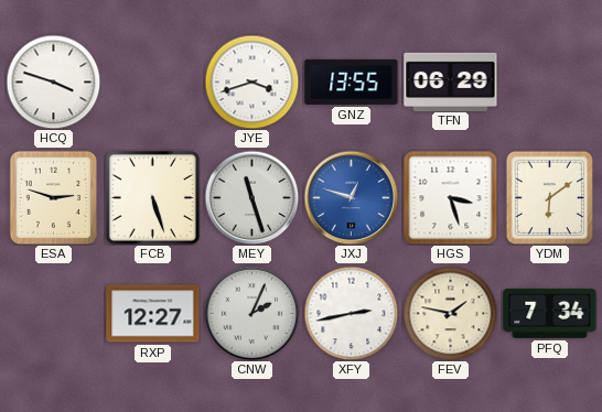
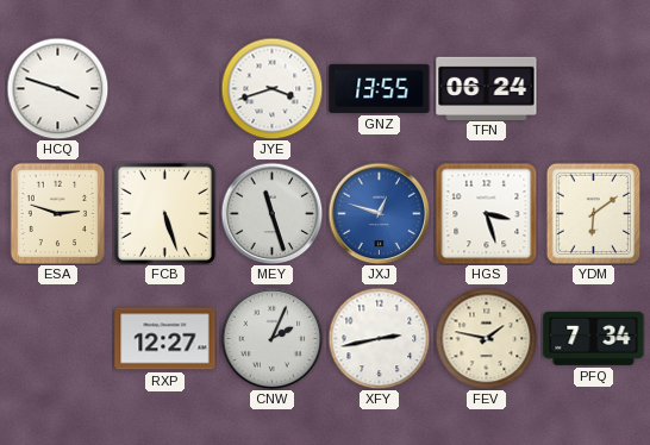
TFN: 06:29 -> 06:24 (487, 88)
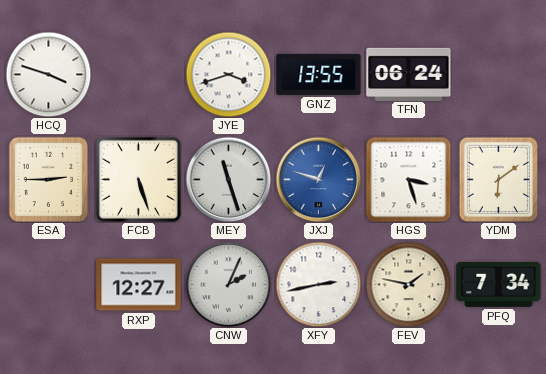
ESA: 2:48 -> 2:45 (48, 179)
